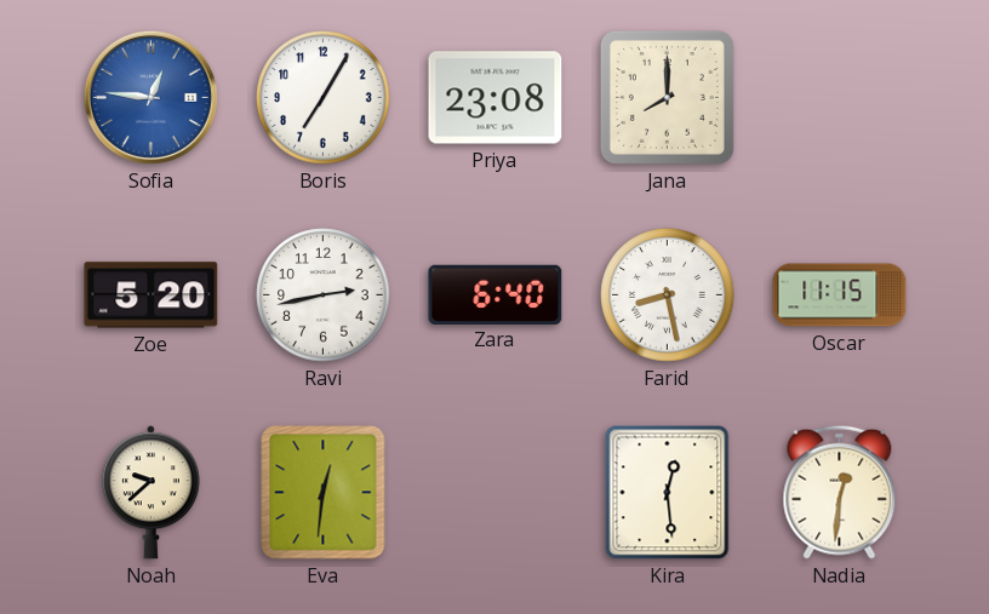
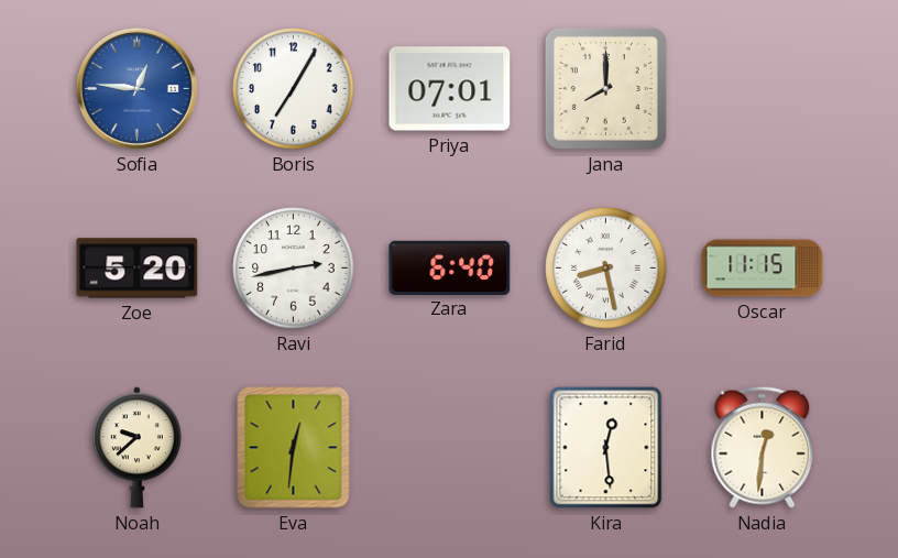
Priya: 23:08 -> 07:01 (450, 89)
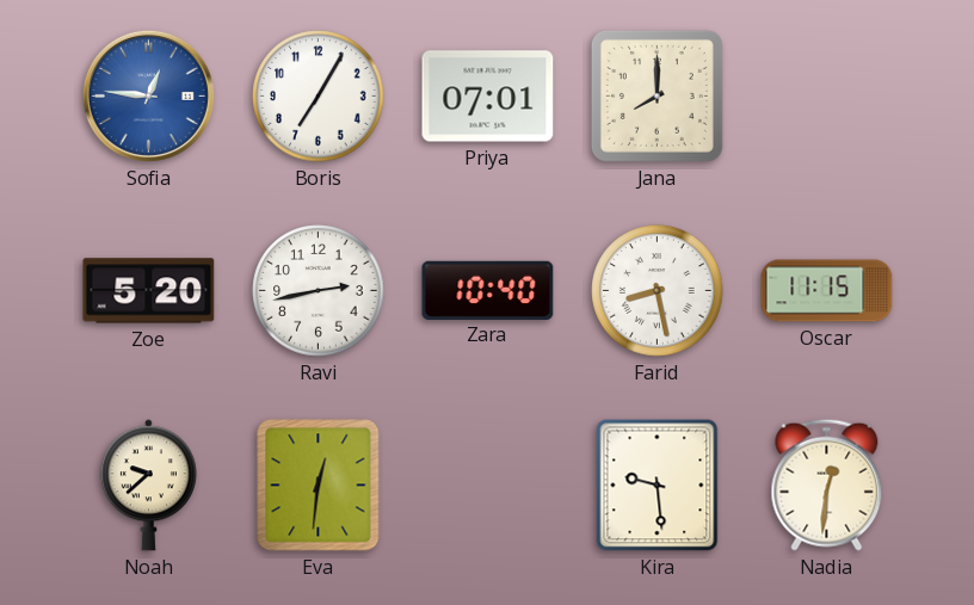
Zara: 6:40 -> 10:40 (488, 290)
Kira: 12:29 -> 9:29 (658, 486)
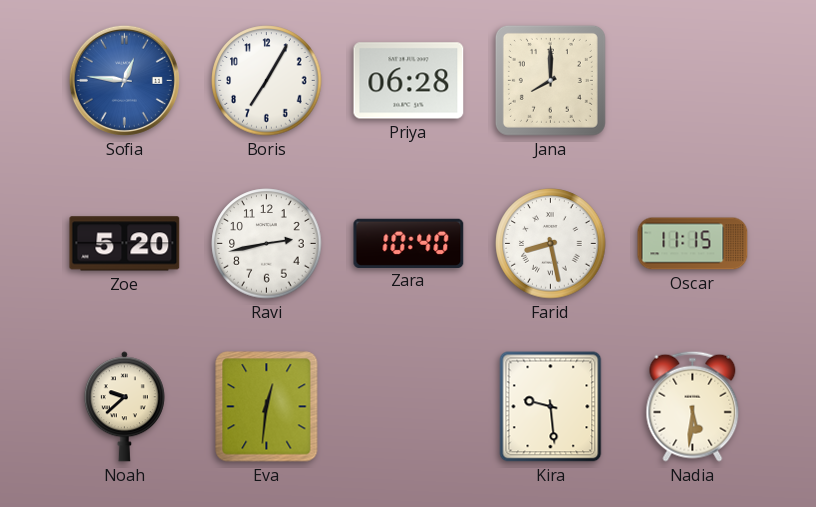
Priya: 07:01 -> 06:28 (409, 81)
Nadia: 12:31 -> 5:31 (693, 406)
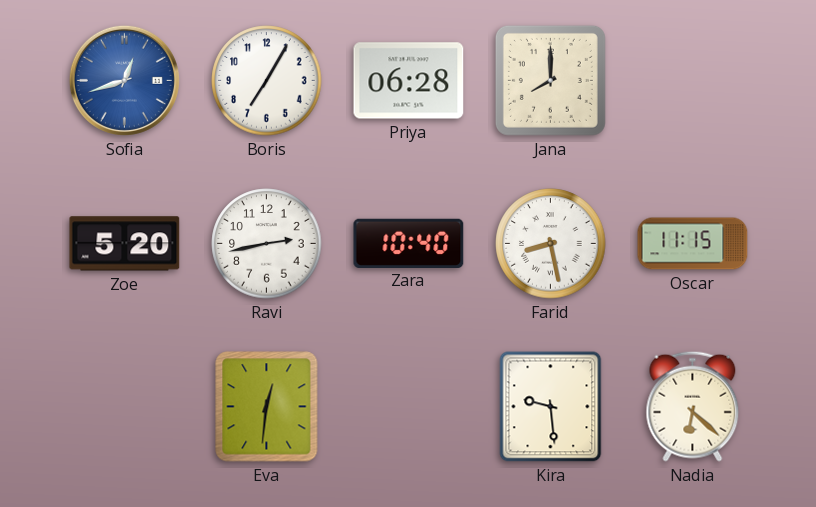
Sofia: 12:46 -> 12:42 (124, 80)
Noah: 9:38 -> none (124, 407)
Nadia: 5:31 -> 6:22 (693, 406)
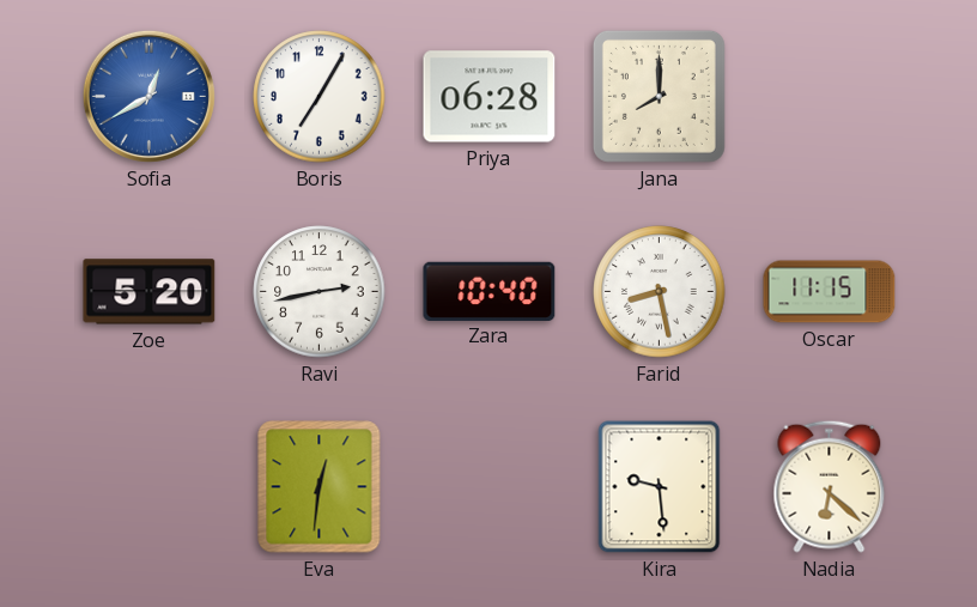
Sofia: 12:42 -> 12:40 (148, 96)
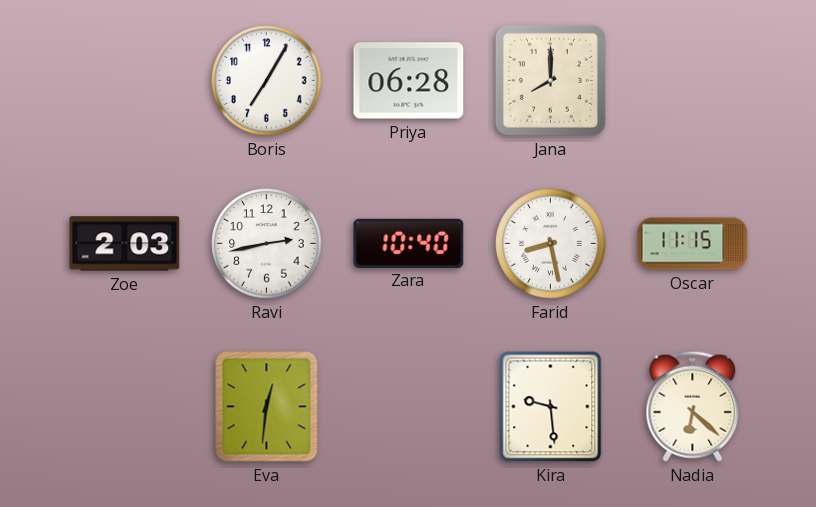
Sofia: 12:40 -> none (148, 96)
Zoe: 5:20 -> 2:03 (125, 244)
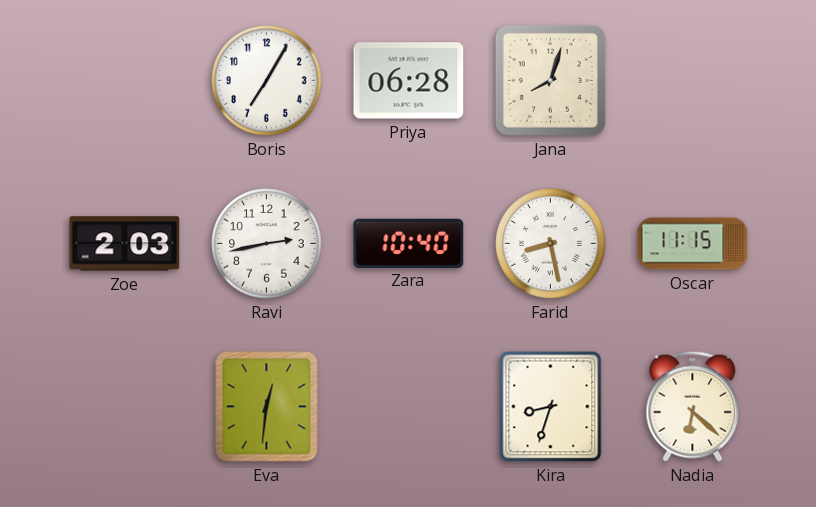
Jana: 8:00 -> 8:03 (550, 80)
Kira: 9:29 -> 8:33 (551, 407)
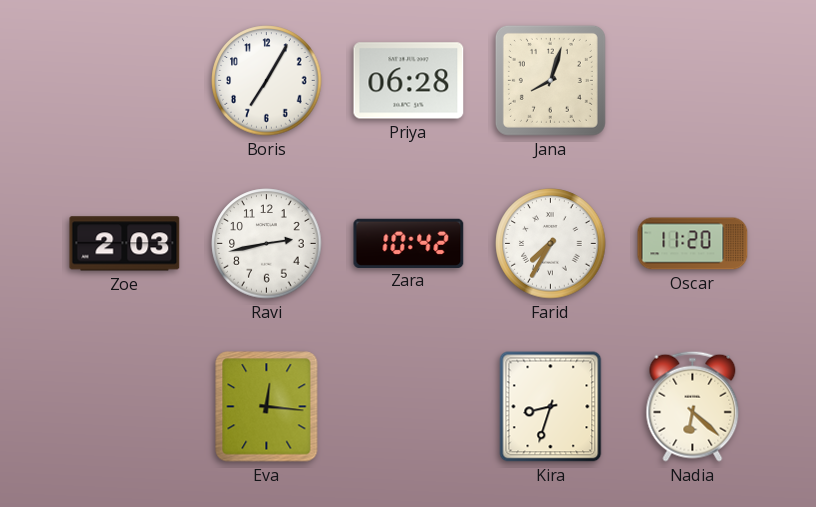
Zara: 10:40 -> 10:42 (409, 243)
Farid: 8:28 -> 7:35 (551, 244)
Oscar: 11:15 -> 11:20 (693, 244)
Eva: 12:31 -> 12:16 (267, 407)
